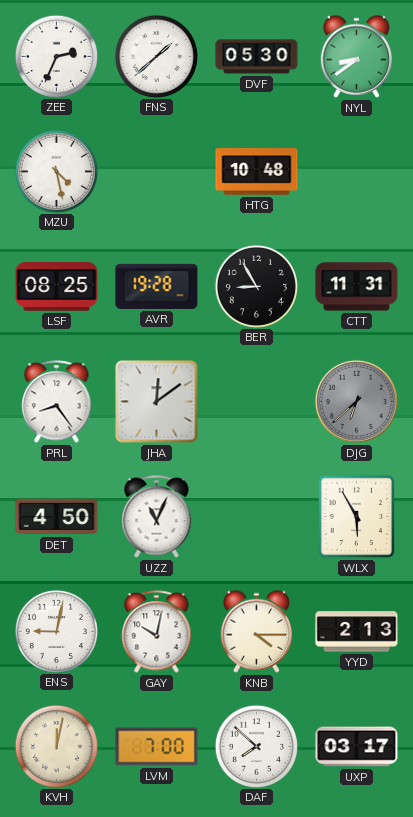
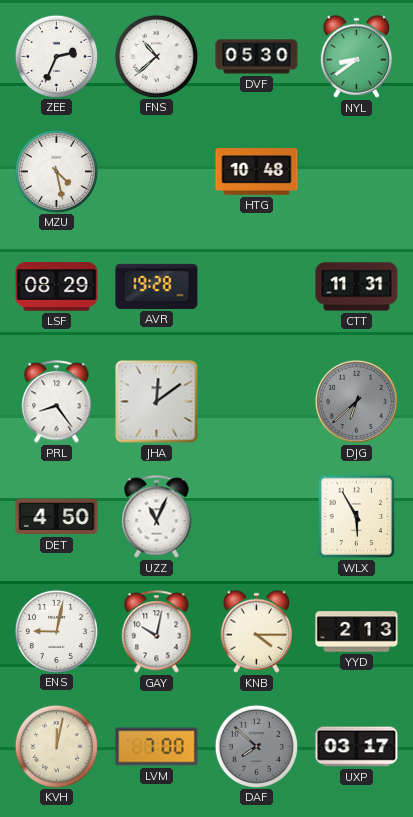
FNS: 1:38 -> 10:38 (156, 56)
LSF: 08:25 -> 08:29 (57, 287)
BER: 8:55 -> none (256, 286)
DAF dial: white -> grey (256, 746)
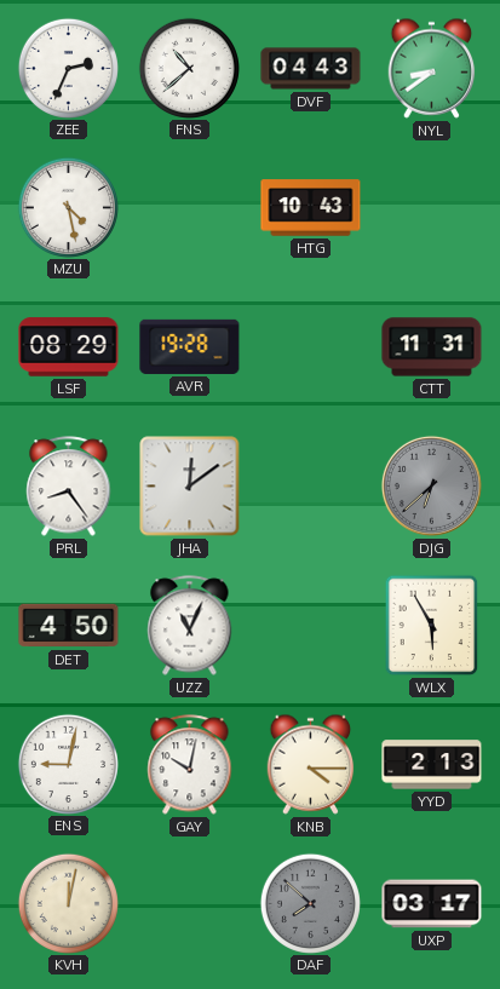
DVF: 05:30 -> 04:43 (311, 69)
HTG: 10:48 -> 10:43 (311, 208)
LVM: 7:00 -> none (157, 747)
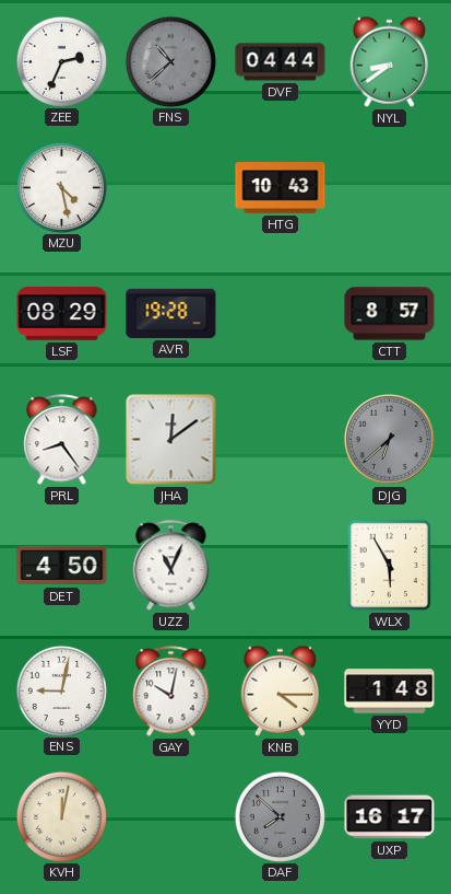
FNS dial: white -> grey (170, 61)
DVF: 04:43 -> 04:44 (281, 62)
CTT: 11:31 -> 8:57 (390, 314)
YYD: 2:13 -> 1:48 (390, 692)
UXP: 03:17 -> 16:17 (390, 817)
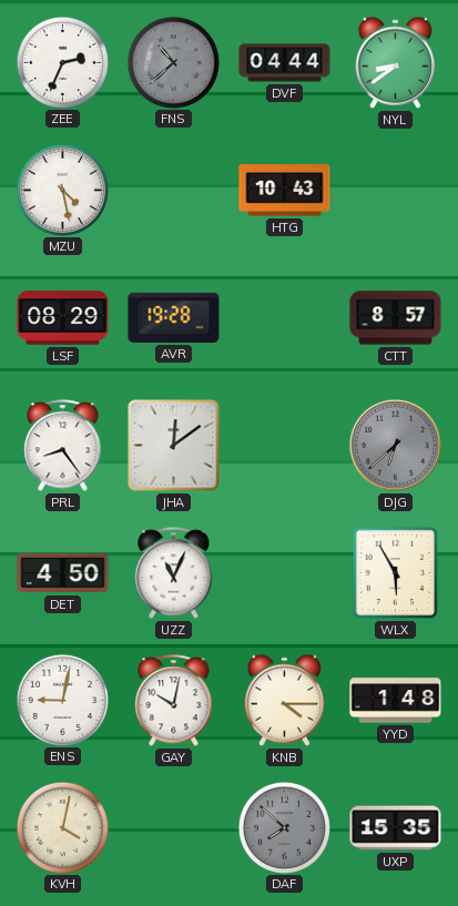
KVH: 12:02 -> 4:02 (62, 827)
UXP: 16:17 -> 15:35 (396, 828)
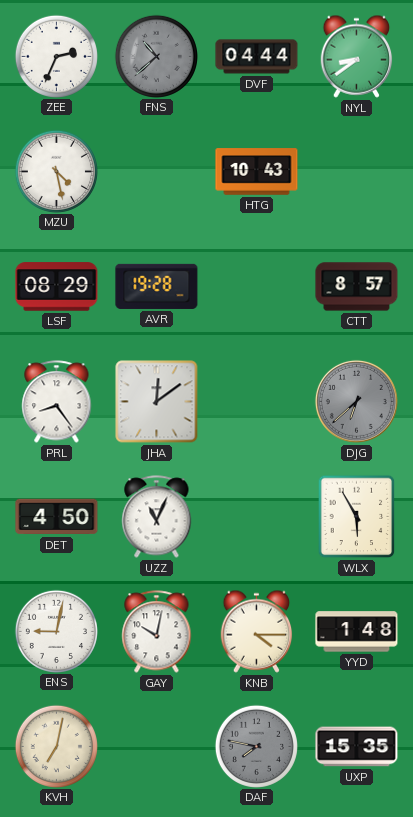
KVH: 4:02 -> 7:02 (56, 746)
DAF: 7:52 -> 7:47 (256, 746)
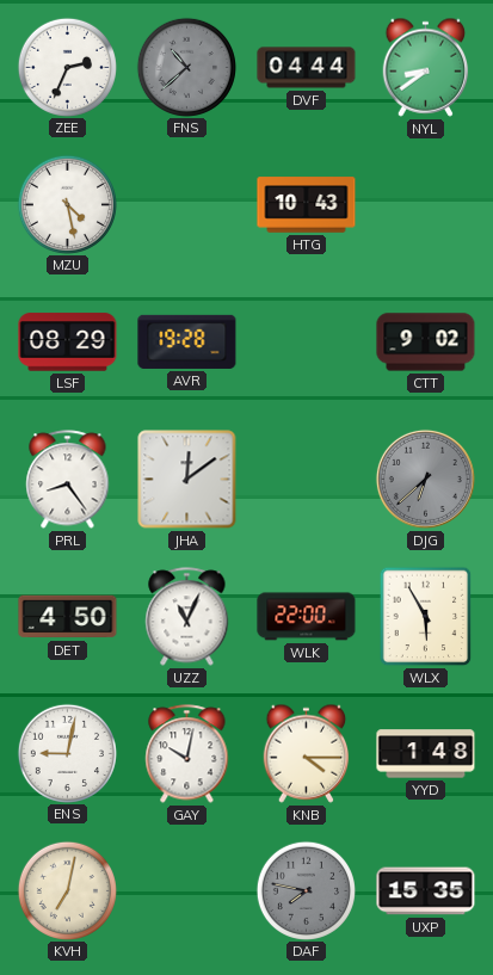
CTT: 8:57 -> 9:02 (426, 343)
WLK: none -> 22:00 (307, 617)
